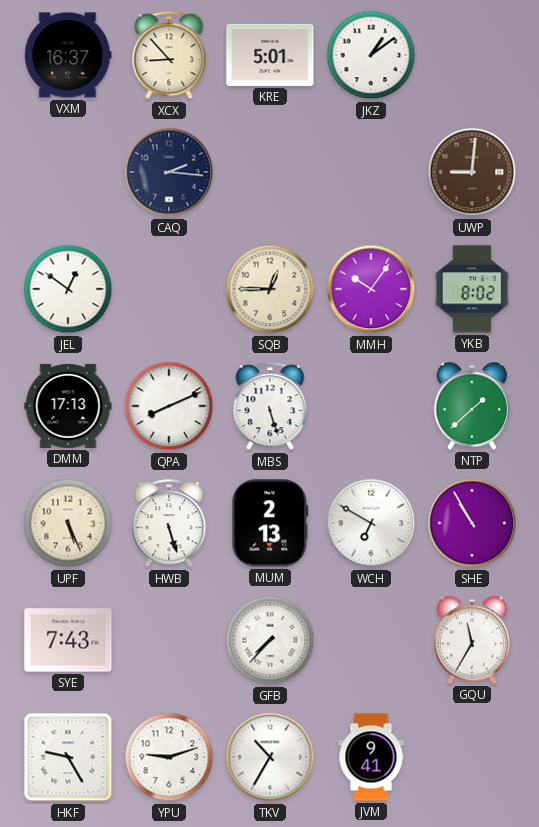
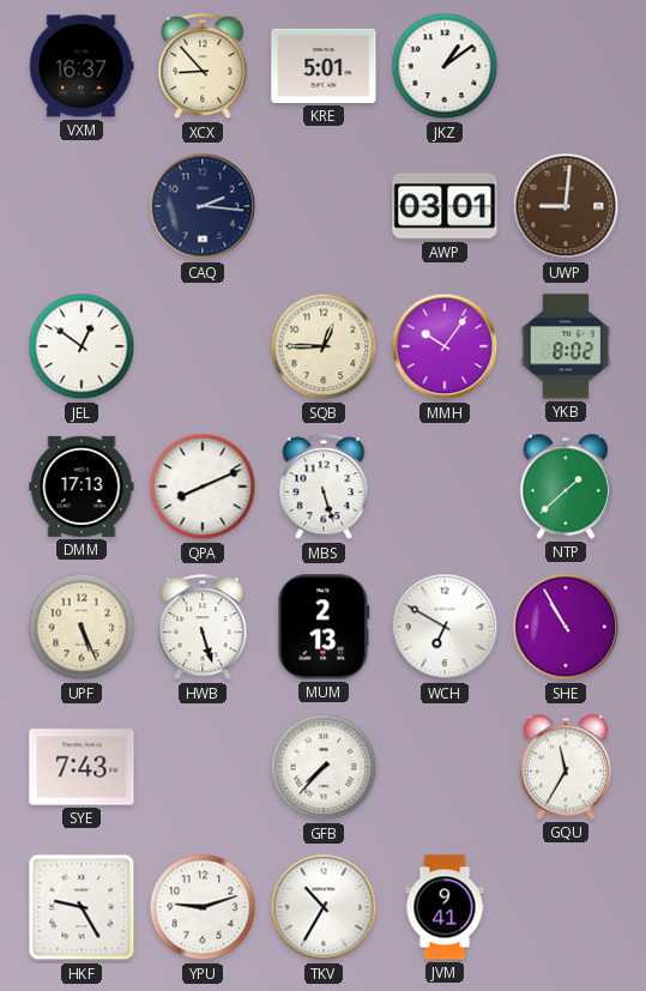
AWP: none -> 03:01 (445, 206)
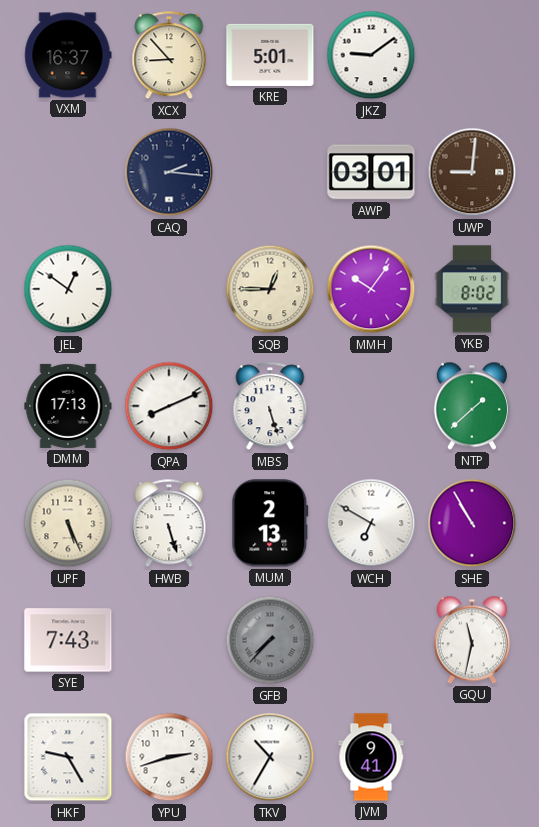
JKZ: 1:09 -> 9:09 (371, 55)
GFB dial: white -> grey (270, 640)
GQU: 11:35 -> 11:32 (472, 640)
YPU: 9:12 -> 2:42 (169, 757)
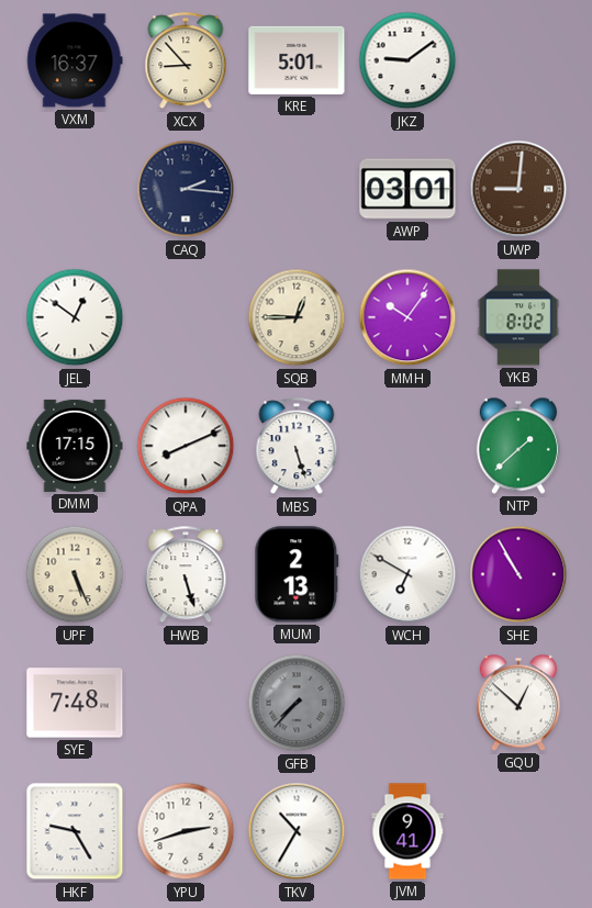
DMM: 17:13 -> 17:15 (75, 446)
SYE: 7:43 -> 7:48 (75, 703)
GQU: 11:32 -> 12:52 (518, 703)
